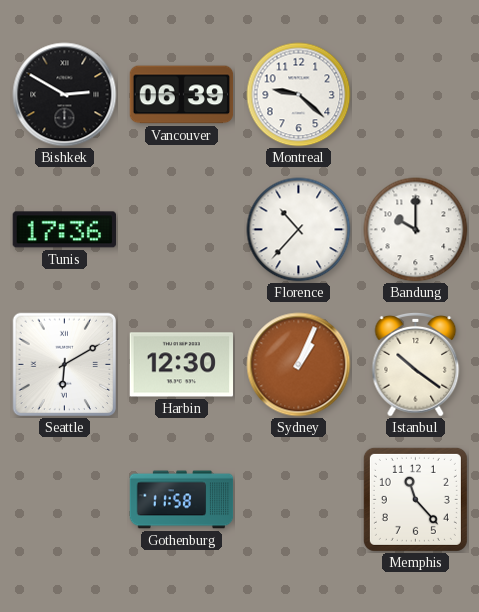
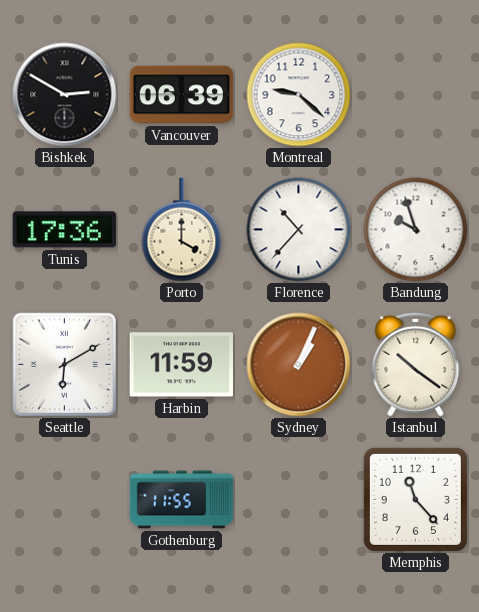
Porto: none -> 4:00 (182, 230)
Bandung: 10:00 -> 9:57 (416, 230)
Harbin: 12:30 -> 11:59 (182, 365)
Gothenburg: 11:58 -> 11:55 (182, 500)
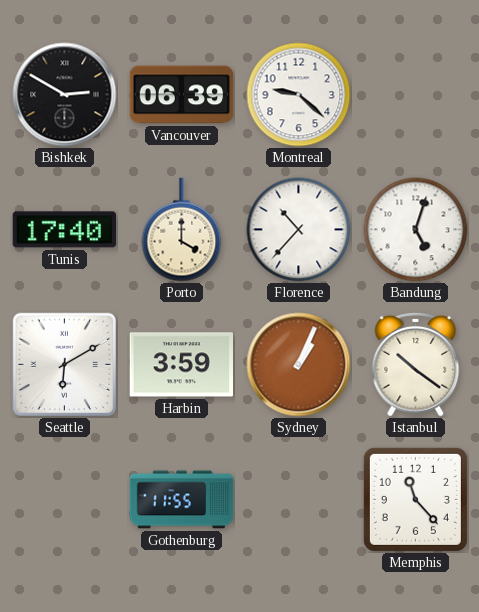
Tunis: 17:36 -> 17:40 (64, 230)
Bandung: 9:57 -> 5:03 (416, 230)
Harbin: 11:59 -> 3:59 (182, 365)
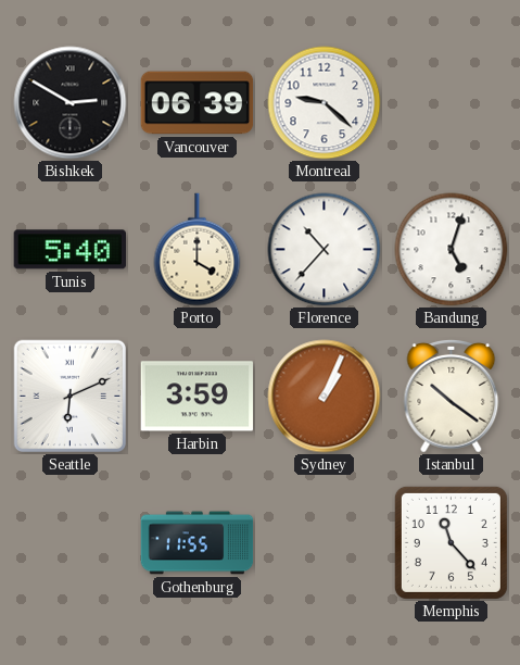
Tunis: 17:40 -> 5:40 (69, 250)
Seattle: 6:10 -> 6:11 (71, 397)
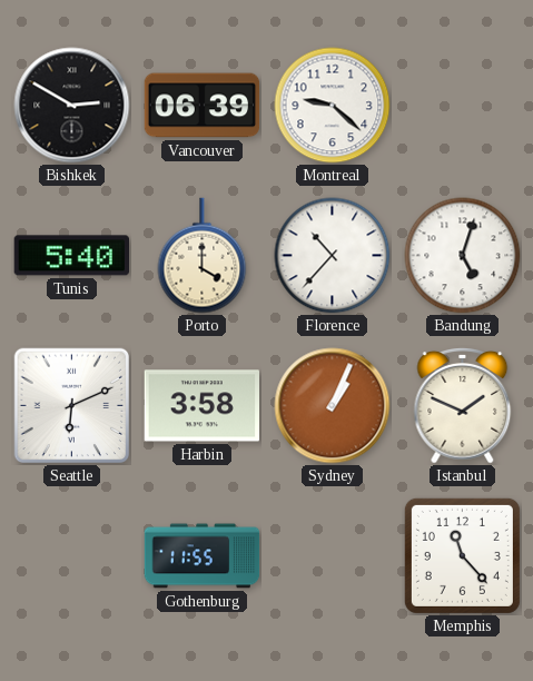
Harbin: 3:59 -> 3:58 (203, 406)
Istanbul: 10:21 -> 1:49 (463, 405)
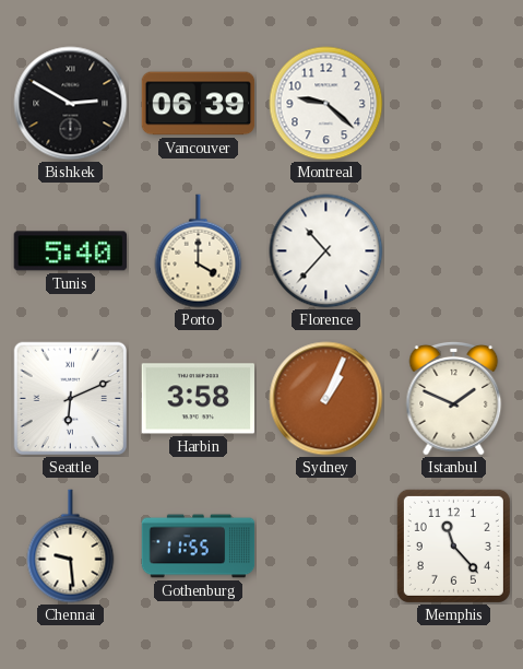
Bandung: 5:03 -> none (463, 256)
Chennai: none -> 9:29 (71, 547)
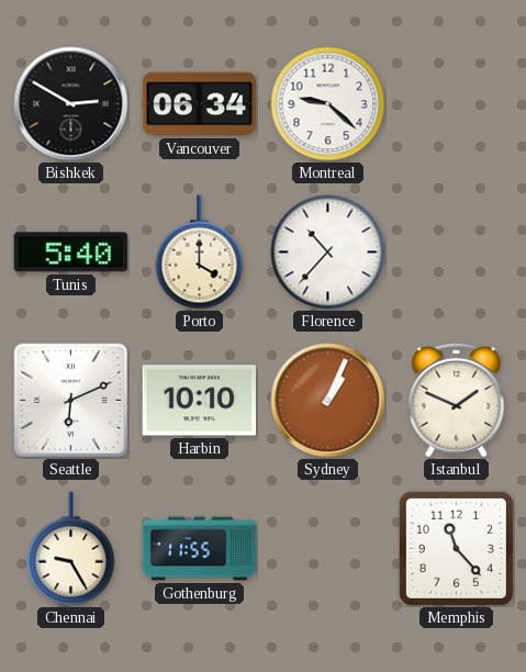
Vancouver: 06:39 -> 06:34 (200, 104)
Harbin: 3:58 -> 10:10 (200, 401)
Chennai: 9:29 -> 9:25 (71, 549)
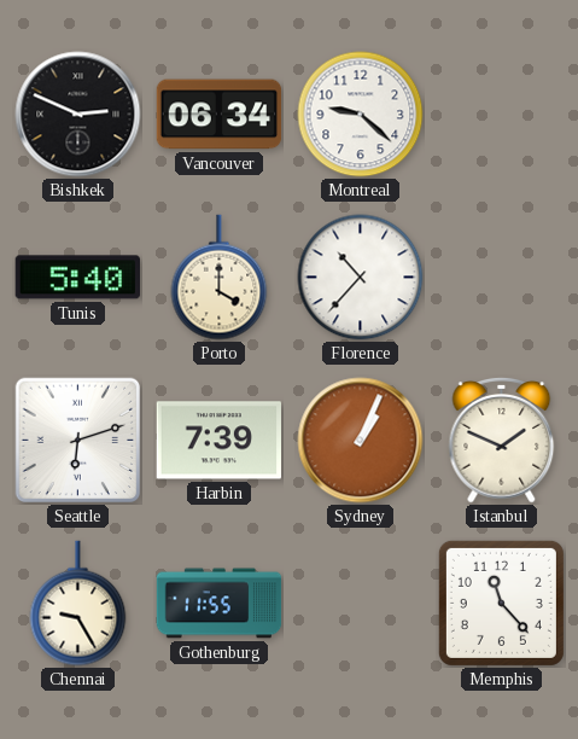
Bishkek: 2:50 -> 2:49 (78, 115)
Seattle: 6:11 -> 6:12 (78, 441)
Harbin: 10:10 -> 7:39 (220, 441)
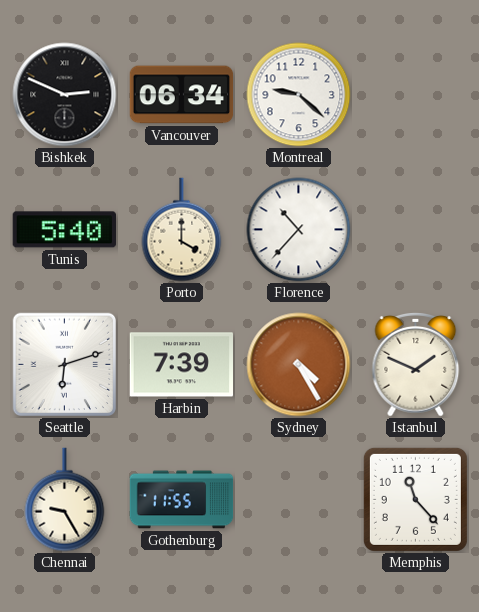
Sydney: 1:04 -> 4:25 (299, 365)
